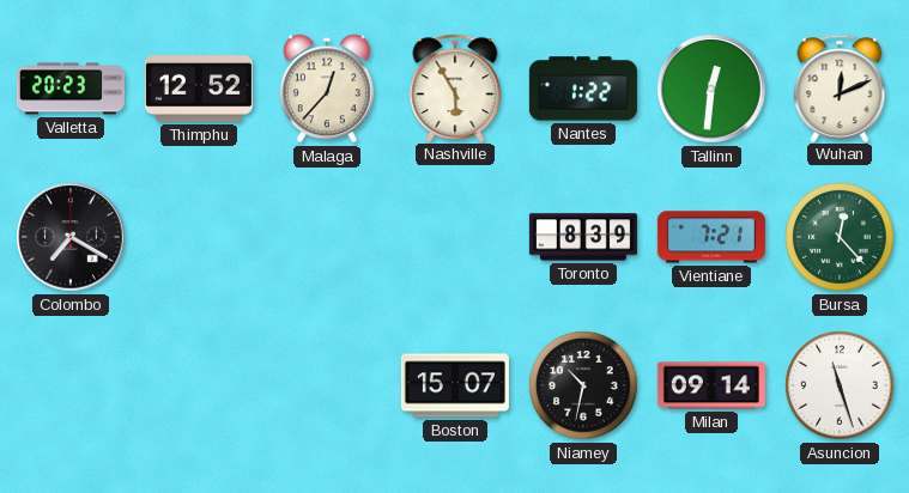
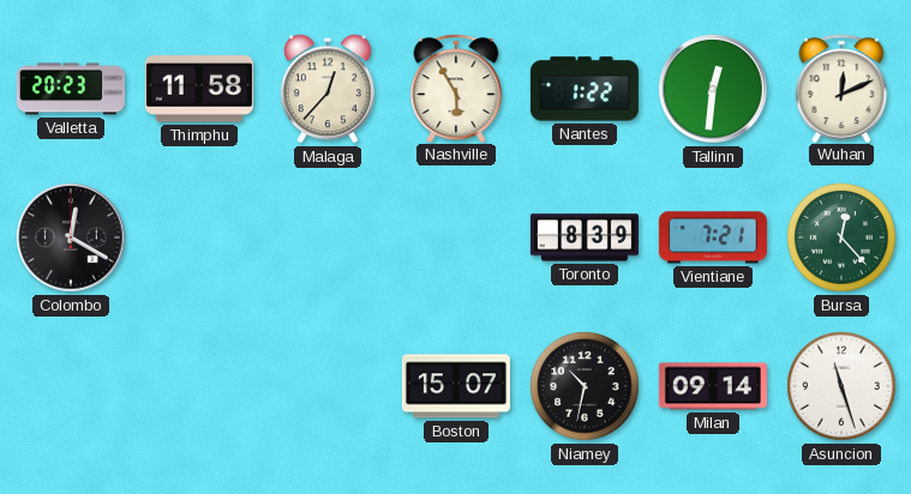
Thimphu: 12:52 -> 11:58 (199, 89)
Colombo: 7:20 -> 12:20 (71, 237)
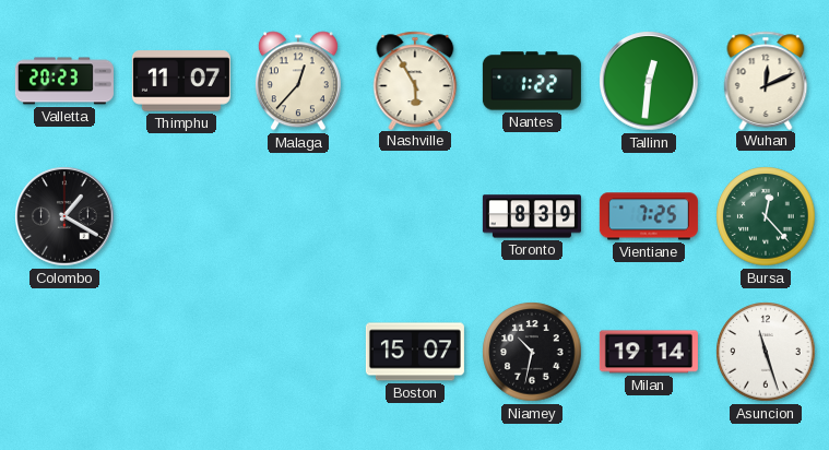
Thimphu: 11:58 -> 11:07 (181, 81)
Colombo: 12:20 -> 1:20 (64, 216)
Vientiane: 7:21 -> 7:25 (649, 216)
Milan: 09:14 -> 19:14 (649, 352)
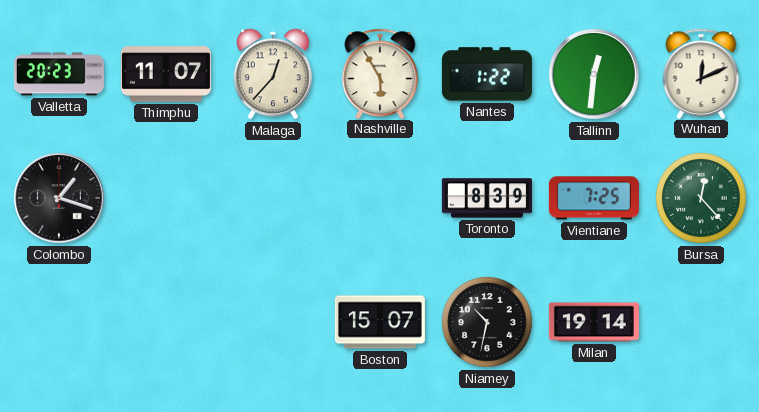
Colombo: 1:20 -> 1:18 (59, 198)
Asuncion: 11:27 -> none (766, 352)
